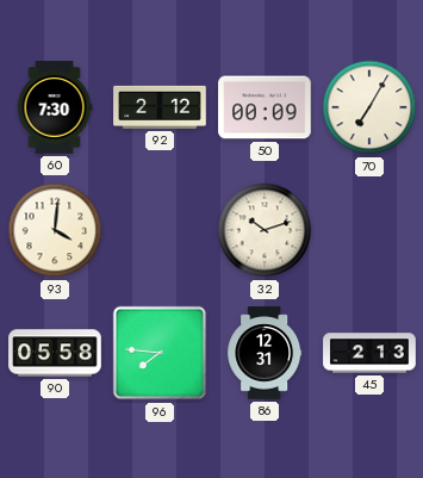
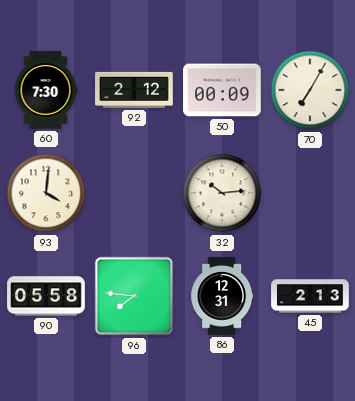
32: 10:12 -> 10:14 (222, 193)
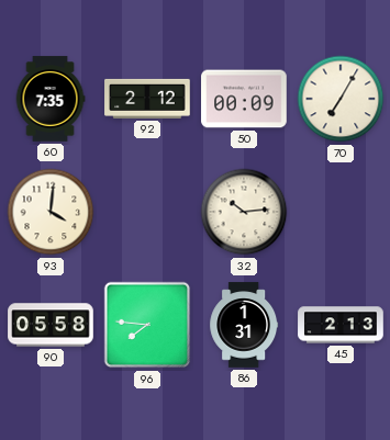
60: 7:30 -> 7:35 (51, 99)
86: 12:31 -> 1:31 (244, 325)
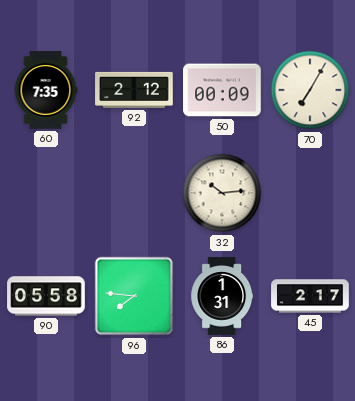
93: 4:01 -> none (51, 212)
45: 2:13 -> 2:17 (310, 296)
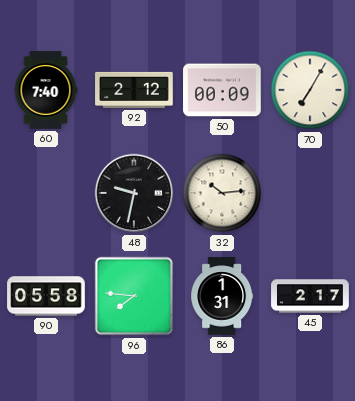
60: 7:35 -> 7:40 (46, 90)
48: none -> 9:32 (134, 193)
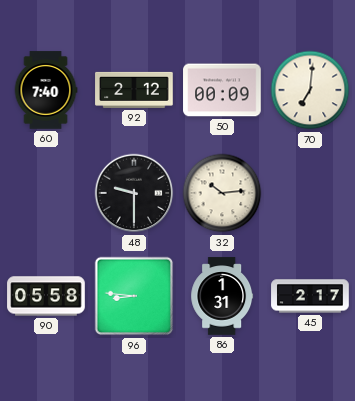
70: 7:05 -> 7:01 (310, 90)
48: 9:32 -> 9:30 (134, 193)
96: 7:46 -> 8:46 (134, 296)
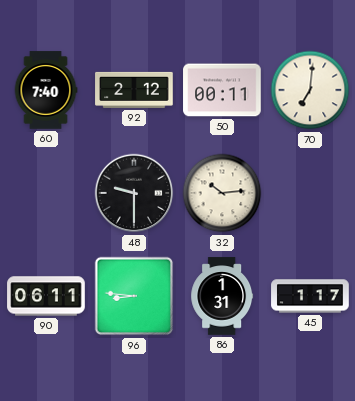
50: 00:09 -> 00:11 (222, 90)
90: 05:58 -> 06:11 (46, 296)
45: 2:17 -> 1:17 (310, 296)
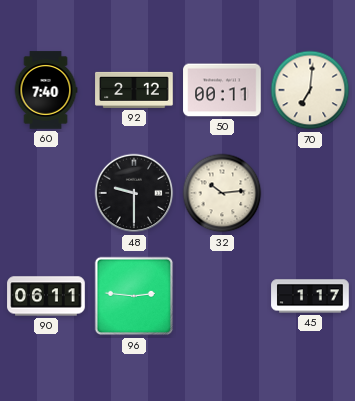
96: 8:46 -> 2:46 (134, 296)
86: 1:31 -> none (222, 296)
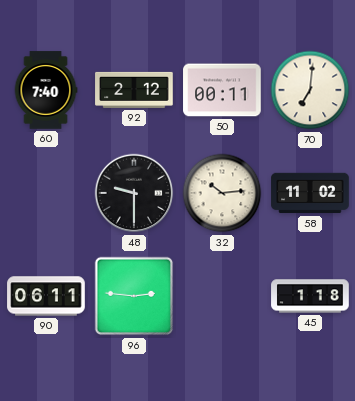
58: none -> 11:02 (310, 193)
45: 1:17 -> 1:18 (310, 296)
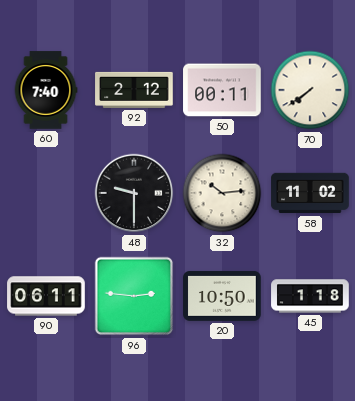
70: 7:01 -> 7:39 (310, 90)
20: none -> 10:50 (222, 296)
